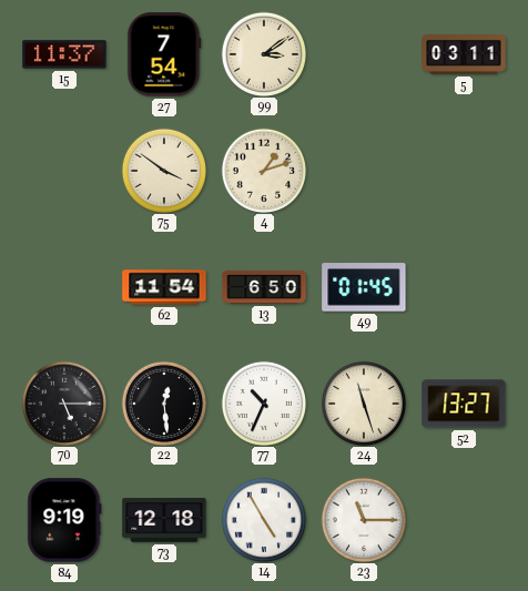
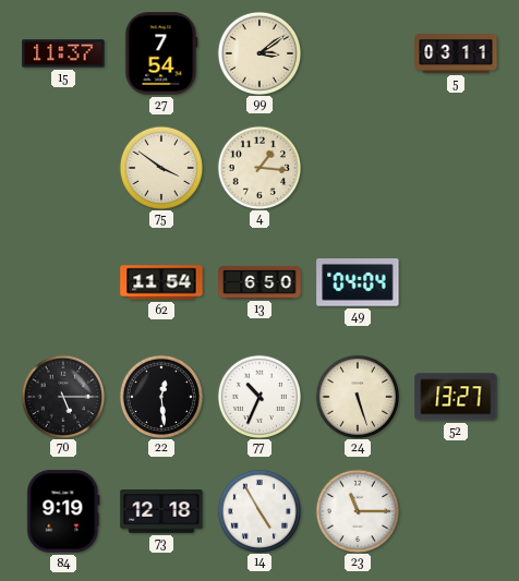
4: 1:12 -> 1:16 (258, 167)
49: 01:45 -> 04:04 (358, 282)
24: 11:27 -> 5:27 (357, 396)
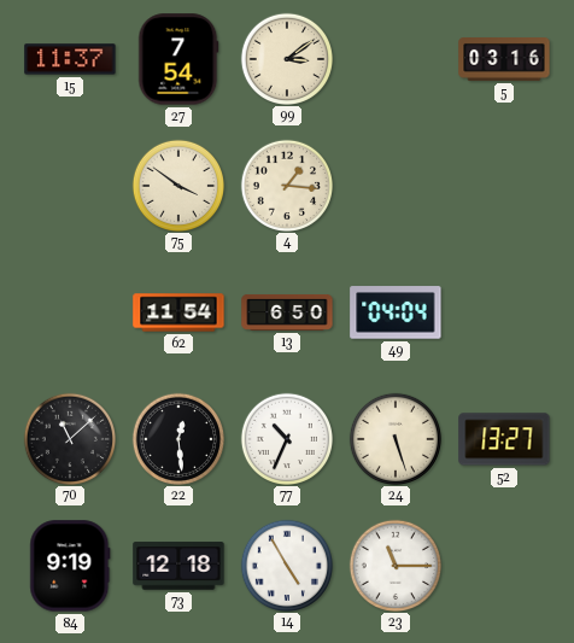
5: 03:11 -> 03:16 (504, 60)
70: 5:15 -> 11:08 (69, 438)
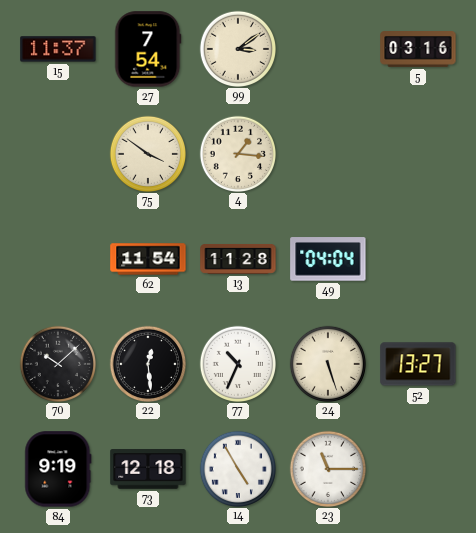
13: 6:50 -> 11:28 (238, 259)
70: 11:08 -> 10:08 (57, 363)
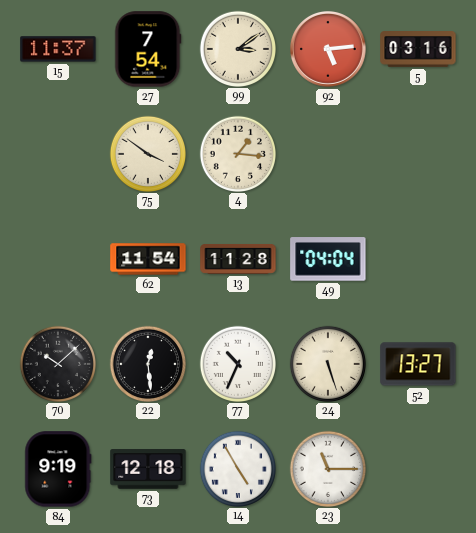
92: none -> 5:14 (329, 50)
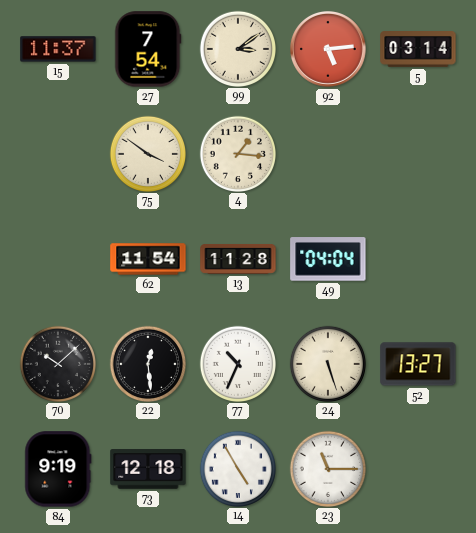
5: 03:16 -> 03:14 (418, 50)
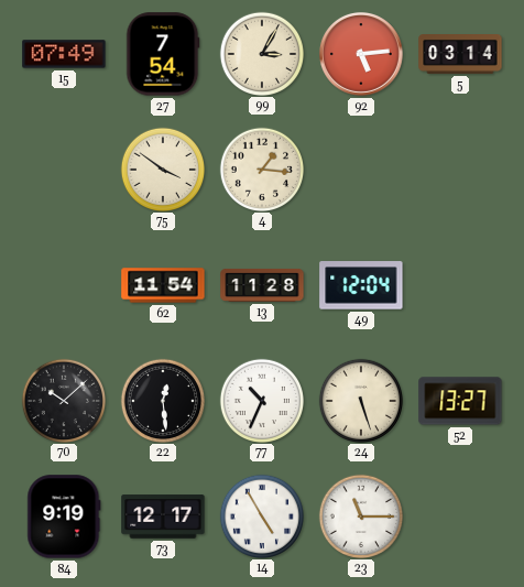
15: 11:37 -> 07:49 (64, 54)
99: 3:09 -> 3:05 (261, 53)
49: 04:04 -> 12:04 (361, 285)
73: 12:18 -> 12:17 (163, 517)
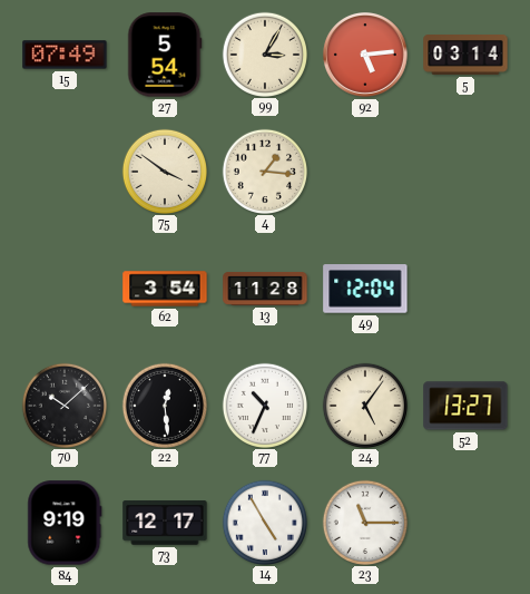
27: 7:54 -> 5:54 (165, 55)
62: 11:54 -> 3:54 (165, 289)
24: 5:27 -> 5:06 (364, 405)
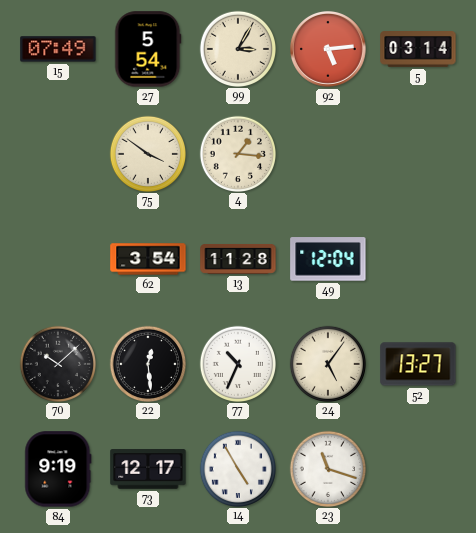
23: 11:15 -> 11:18 (327, 468)
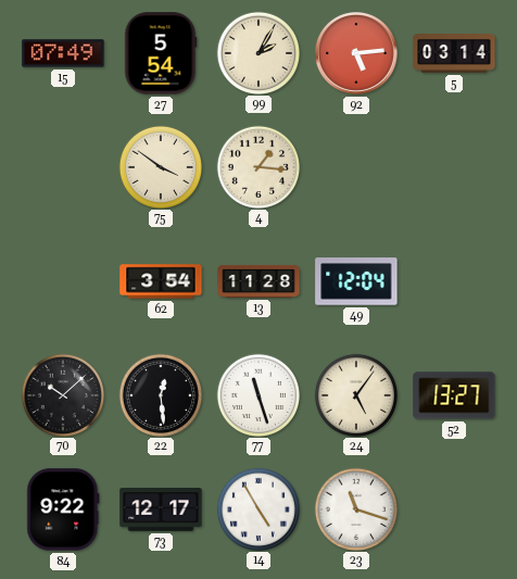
99: 3:05 -> 2:05 (257, 52)
77: 10:34 -> 11:27 (257, 394)
84: 9:19 -> 9:22 (63, 509)
